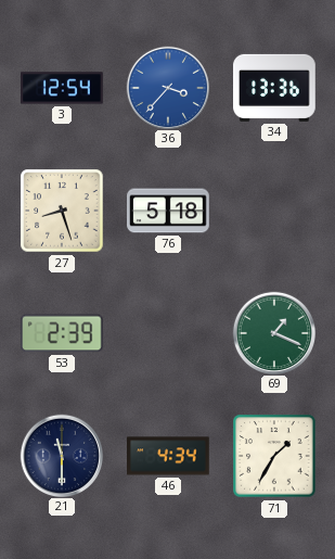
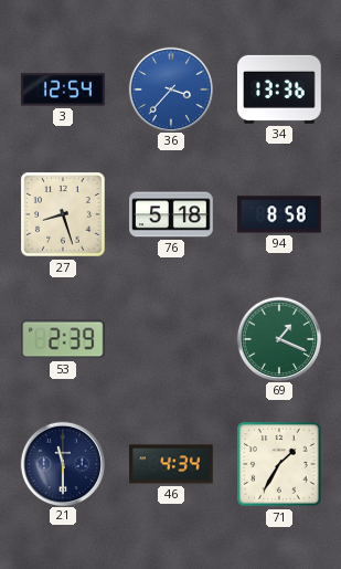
94: none -> 8:58 (280, 214)
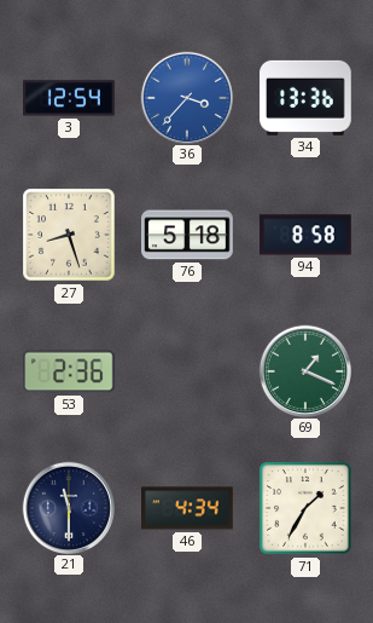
53: 2:39 -> 2:36 (70, 371)
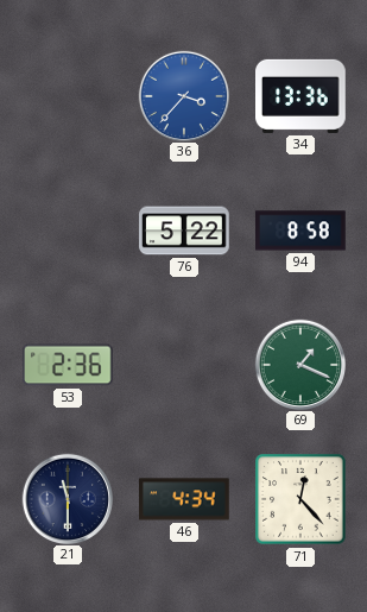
3: 12:54 -> none (69, 98)
27: 8:27 -> none (69, 235)
76: 5:18 -> 5:22 (184, 231)
71: 1:35 -> 12:23 (300, 499)
